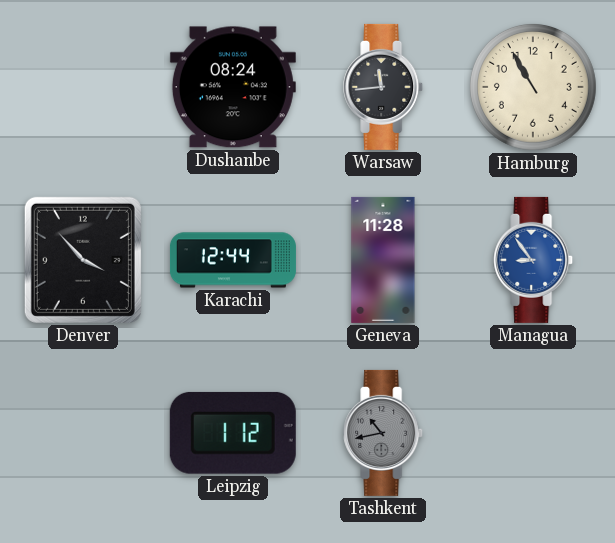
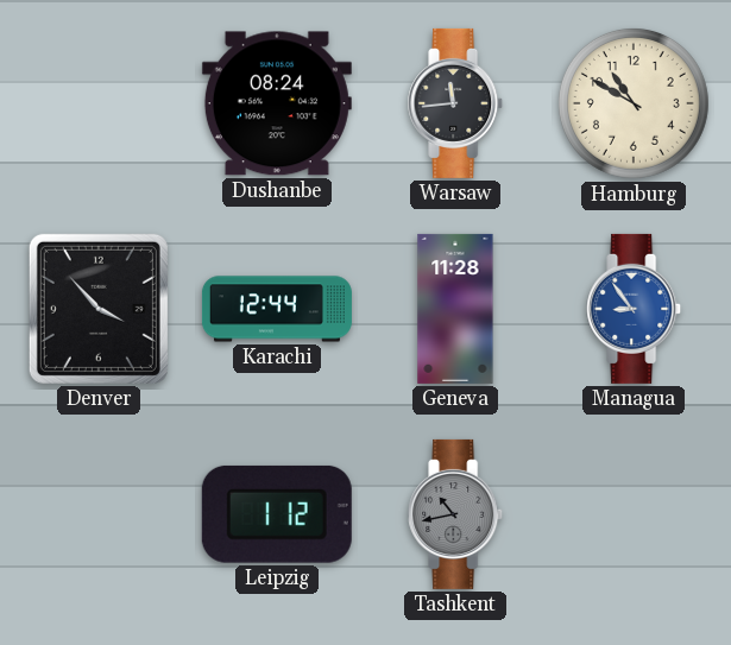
Hamburg: 10:55 -> 10:50 (634, 103)
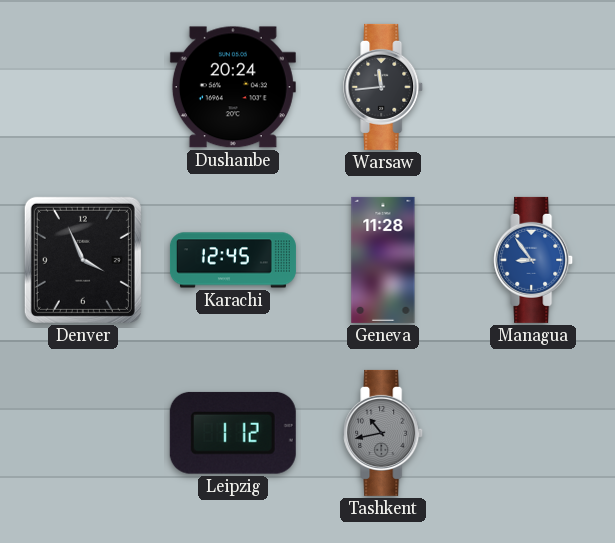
Dushanbe: 08:24 -> 20:24 (233, 87)
Hamburg: 10:50 -> none (634, 103)
Denver: 3:53 -> 3:56 (83, 260)
Karachi: 12:44 -> 12:45 (233, 260)
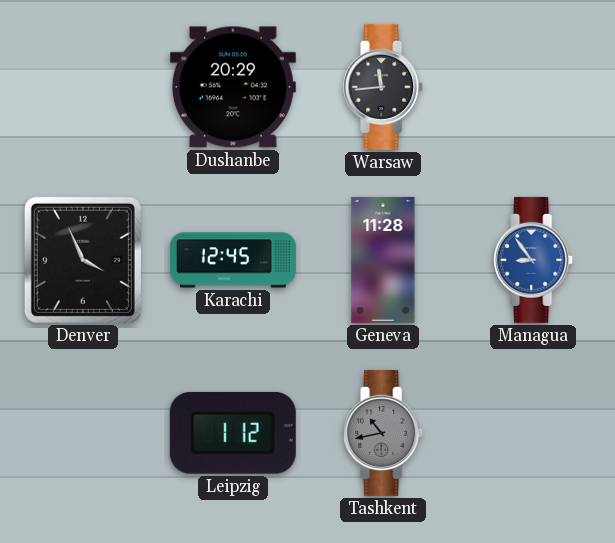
Dushanbe: 20:24 -> 20:29 (233, 87)
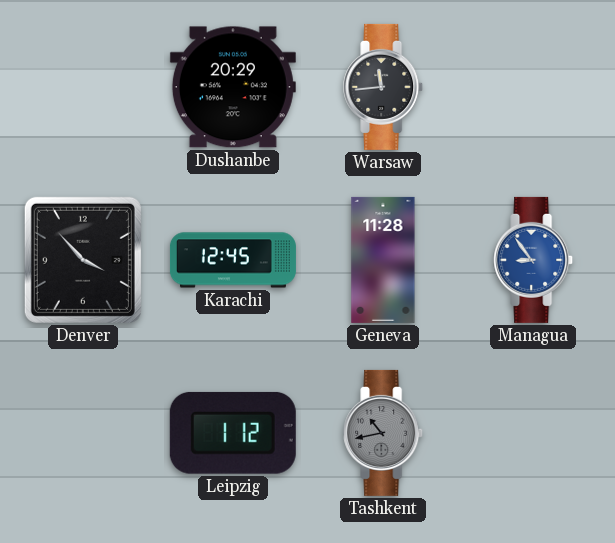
Denver: 3:56 -> 3:53 (83, 260)
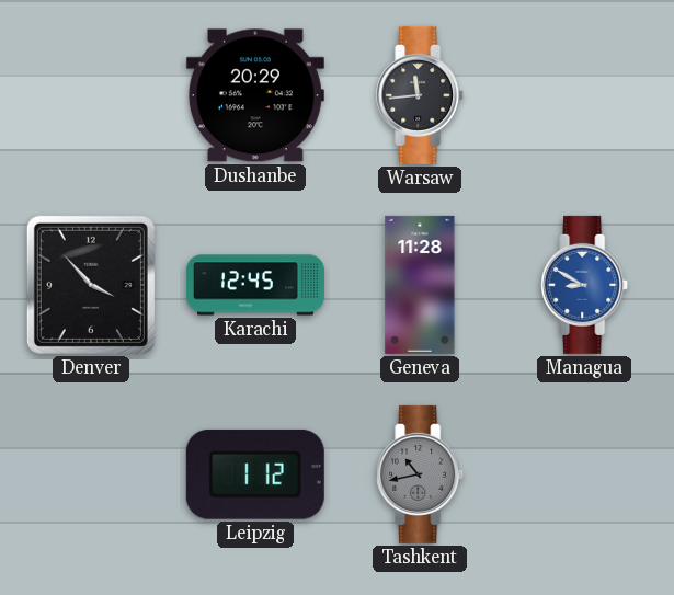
Managua: 8:54 -> 8:50 (585, 285)
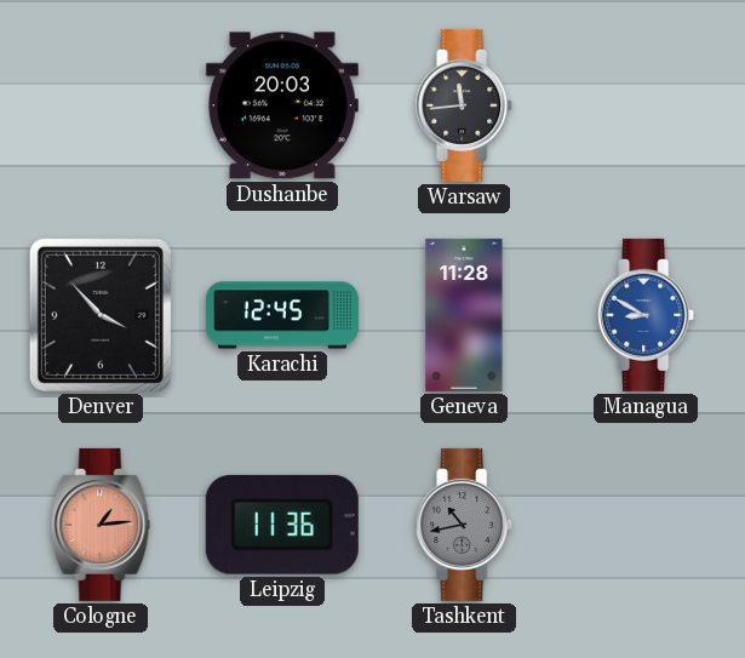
Dushanbe: 20:29 -> 20:03 (282, 105)
Cologne: none -> 1:14 (101, 525)
Leipzig: 1:12 -> 11:36 (282, 525)
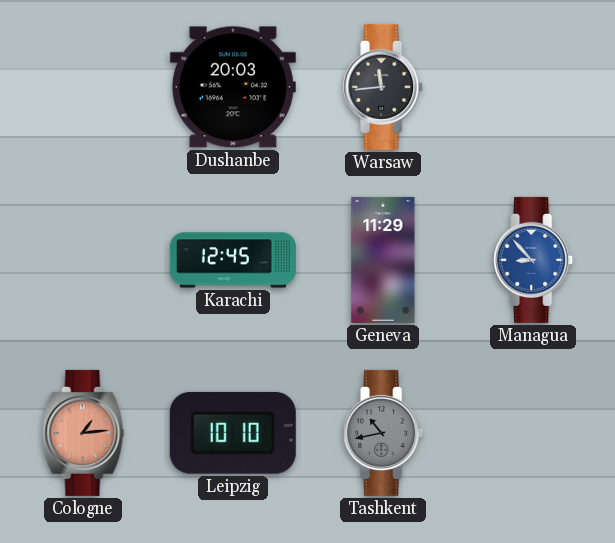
Denver: 3:53 -> none (101, 315)
Geneva: 11:28 -> 11:29 (383, 260)
Managua: 8:50 -> 8:53 (534, 260)
Leipzig: 11:36 -> 10:10 (233, 433)
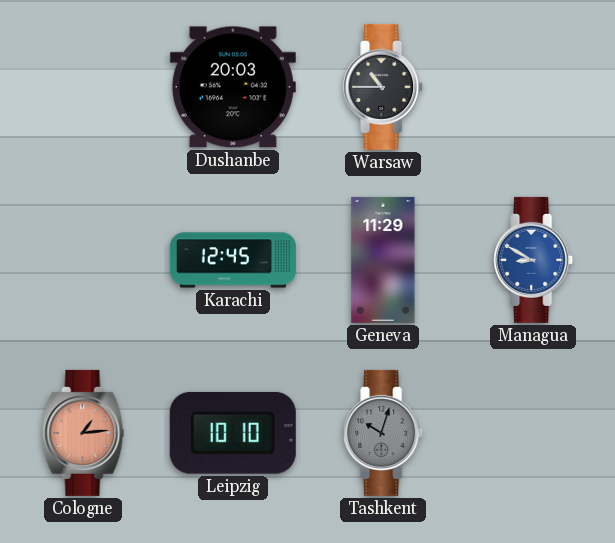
Warsaw: 11:44 -> 10:45 (384, 87)
Managua: 8:53 -> 8:50 (534, 260)
Tashkent: 10:43 -> 10:03 (384, 433)
